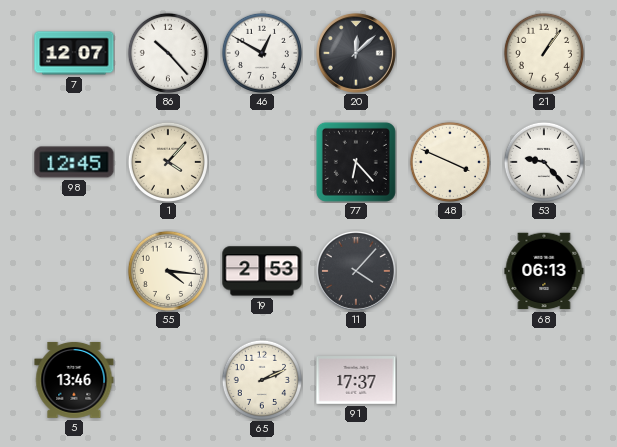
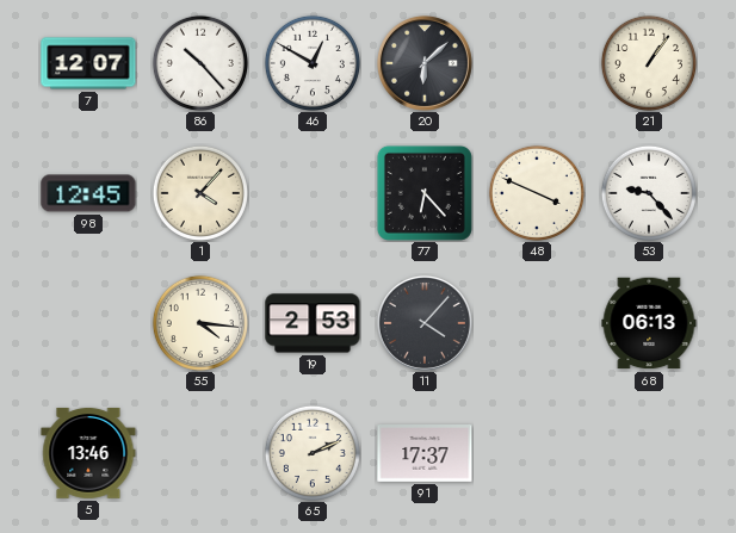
20: 12:08 -> 6:08 (425, 63)
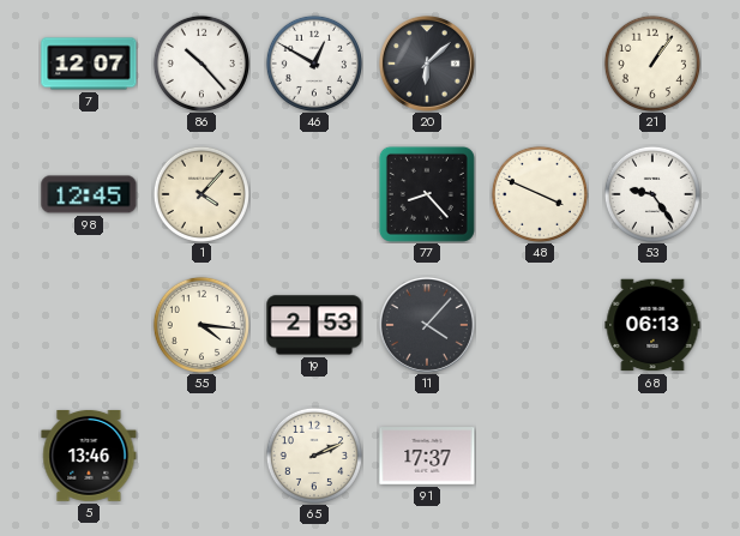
77: 6:23 -> 8:23 (427, 194)
53: 9:23 -> 9:24 (652, 194)
